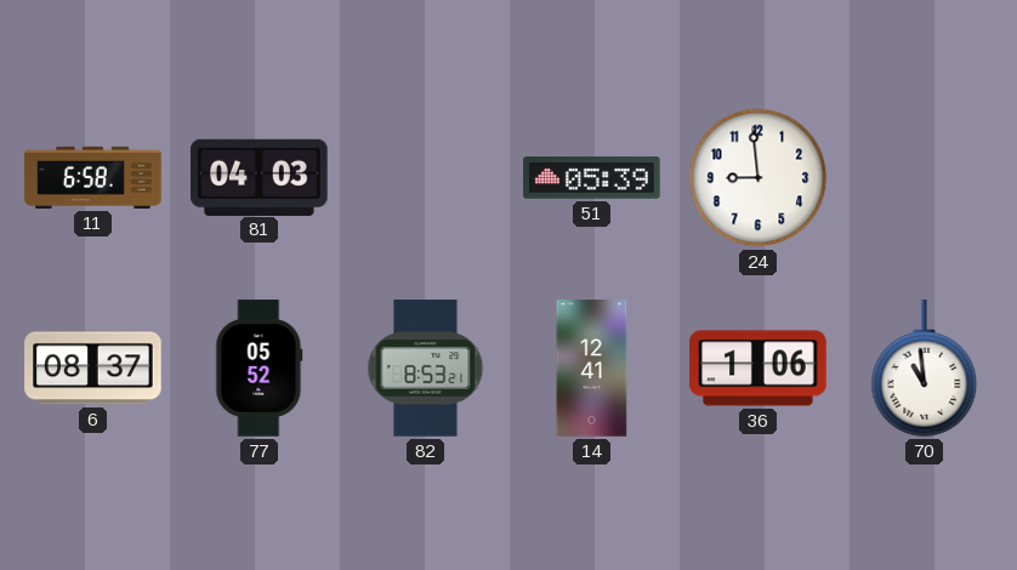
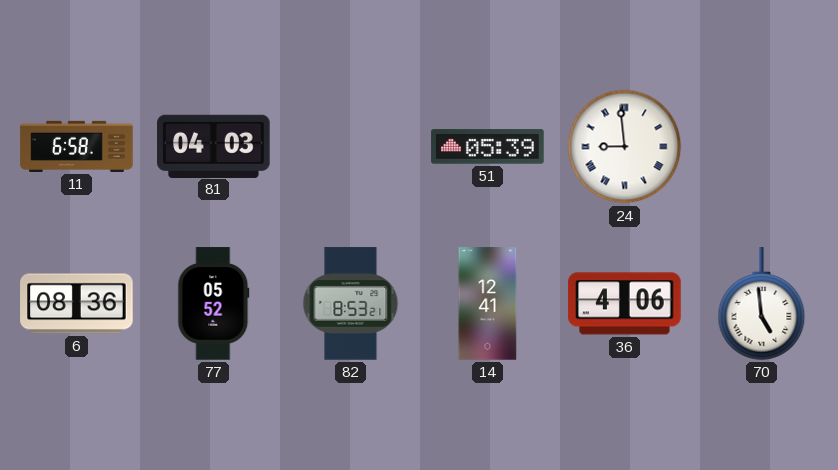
24 numerals: Arabic -> Roman (625, 147)
6: 08:37 -> 08:36 (77, 304)
36: 1:06 -> 4:06 (625, 304)
70: 10:59 -> 4:59 (762, 304)
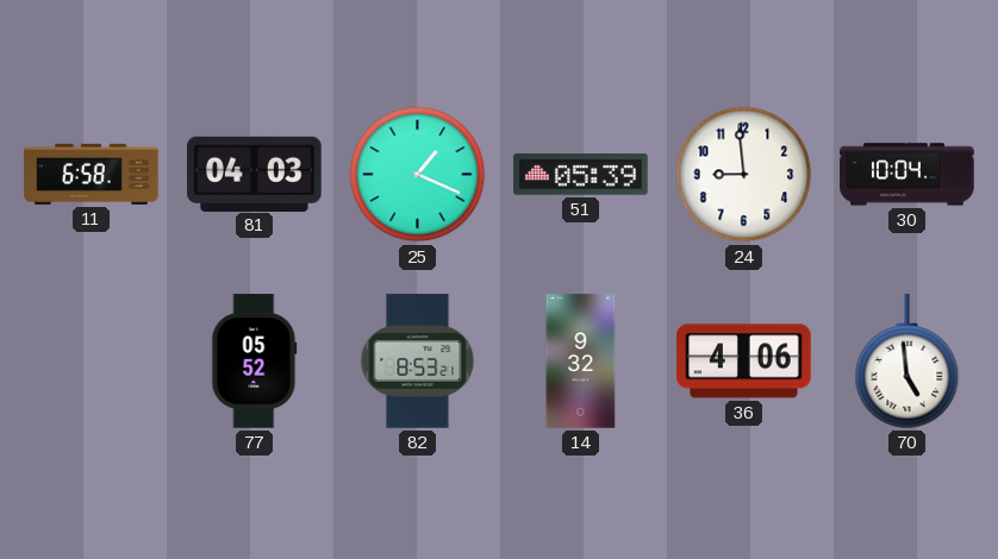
25: none -> 1:19 (418, 175)
24 numerals: Roman -> Arabic (744, 175)
30: none -> 10:04 (907, 175)
6: 08:36 -> none (77, 304)
14: 12:41 -> 9:32 (581, 362)
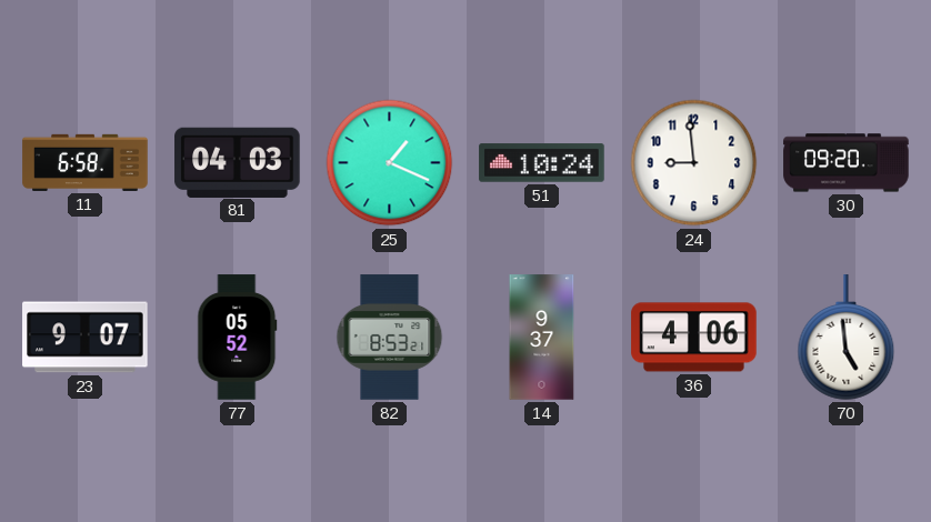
51: 05:39 -> 10:24 (542, 163)
30: 10:04 -> 09:20 (847, 163)
23: none -> 9:07 (86, 338)
14: 9:32 -> 9:37 (542, 338)
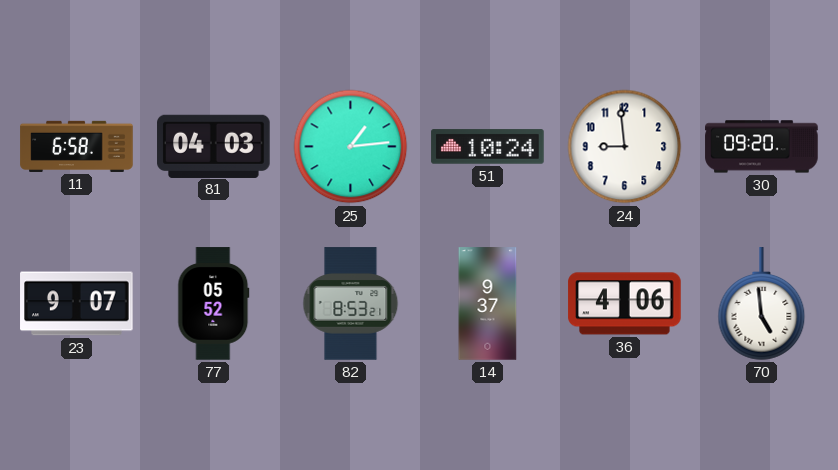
25: 1:19 -> 1:14 (351, 147)
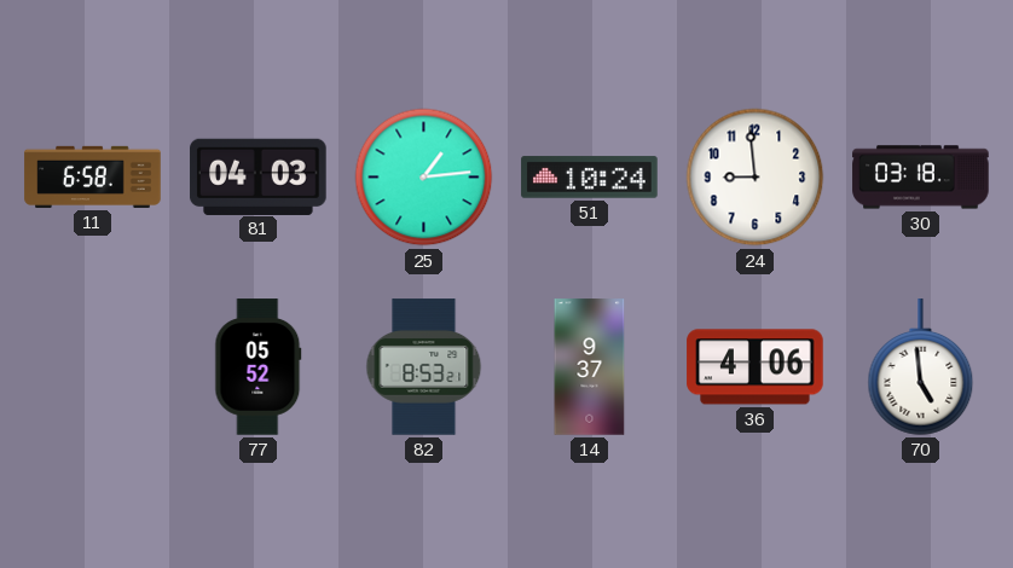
30: 09:20 -> 03:18 (921, 178)
23: 9:07 -> none (77, 304)
